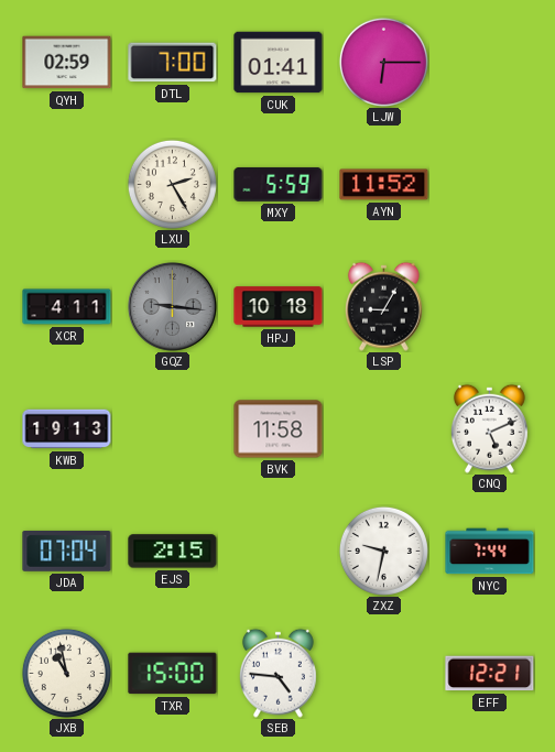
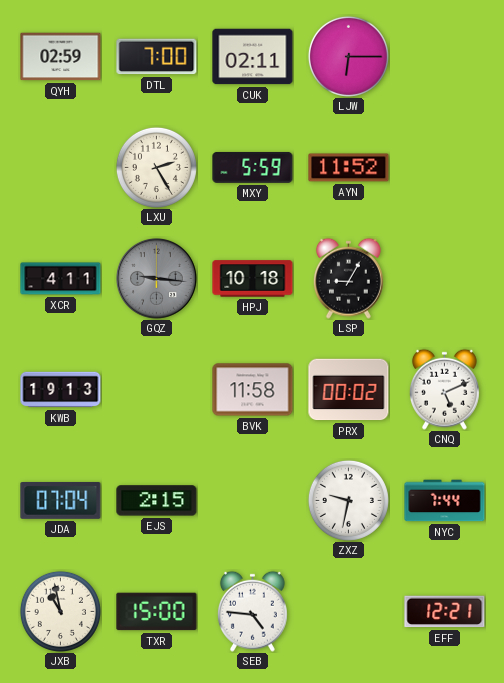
CUK: 01:41 -> 02:11 (253, 57)
PRX: none -> 00:02 (349, 390)
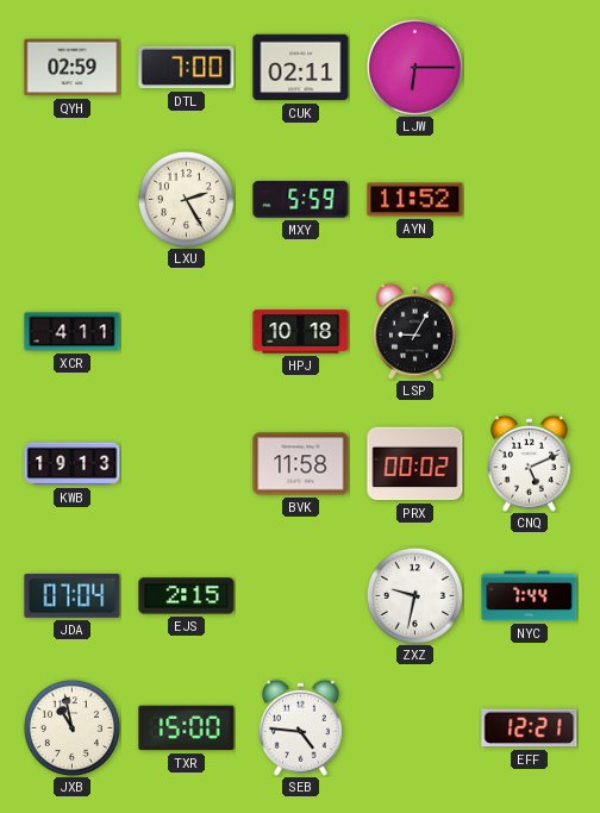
GQZ: 9:16 -> none (157, 279)
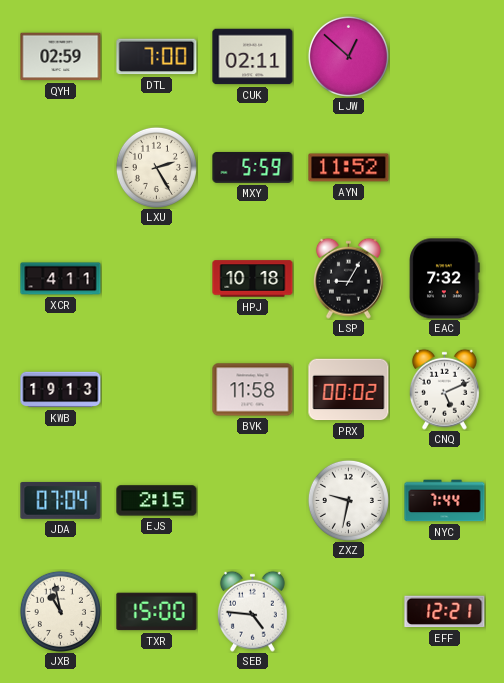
LJW: 6:15 -> 12:52 (348, 56)
EAC: none -> 7:32 (445, 279)
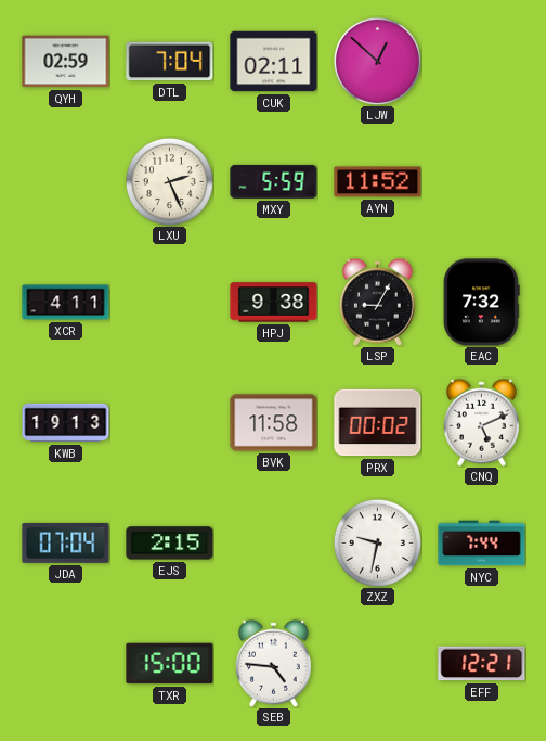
DTL: 7:00 -> 7:04 (170, 62)
LXU: 2:25 -> 2:26 (169, 181)
HPJ: 10:18 -> 9:38 (274, 303)
JXB: 10:58 -> none (60, 611)
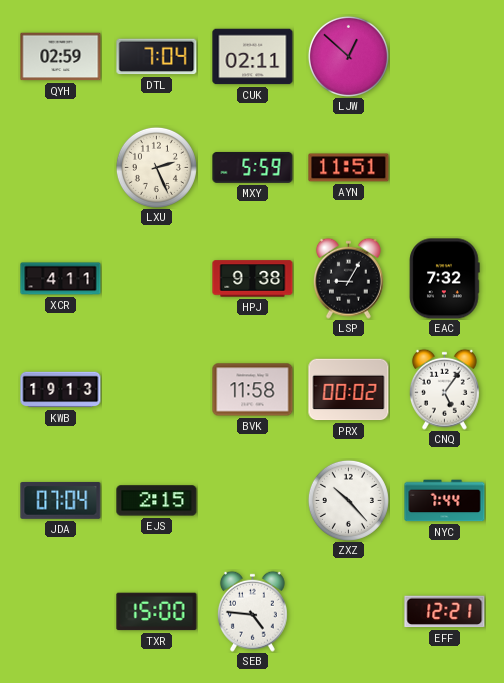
AYN: 11:52 -> 11:51 (349, 168)
CNQ: 5:11 -> 5:06 (444, 389)
ZXZ: 9:32 -> 10:23 (348, 500)
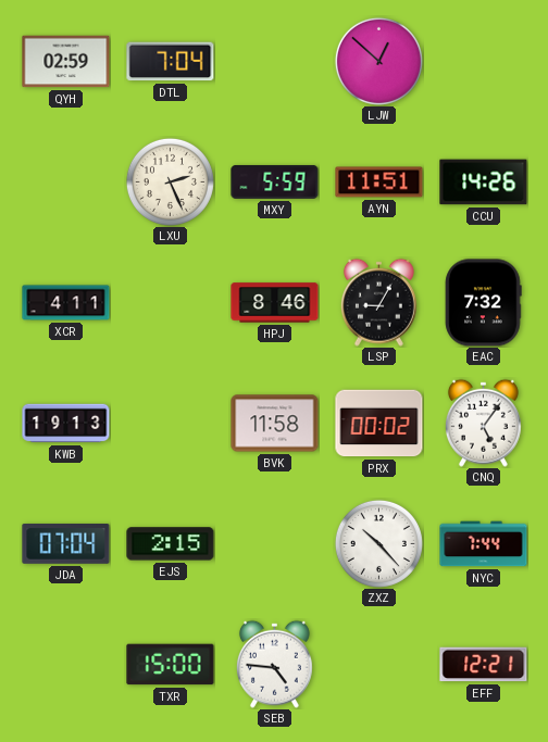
CUK: 02:11 -> none (253, 57)
CCU: none -> 14:26 (484, 183)
HPJ: 9:38 -> 8:46 (275, 303)
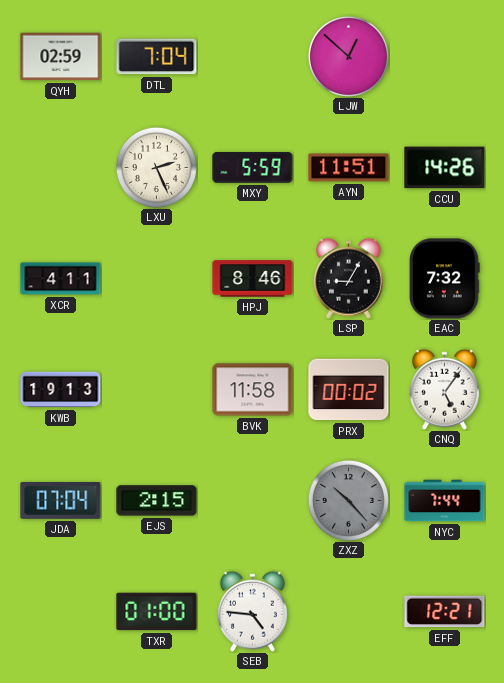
ZXZ dial: white -> grey (348, 500)
TXR: 15:00 -> 01:00 (157, 612)
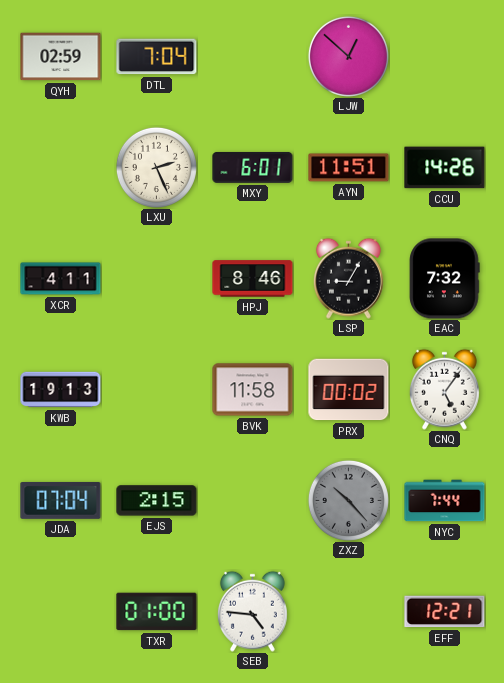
MXY: 5:59 -> 6:01 (253, 168)
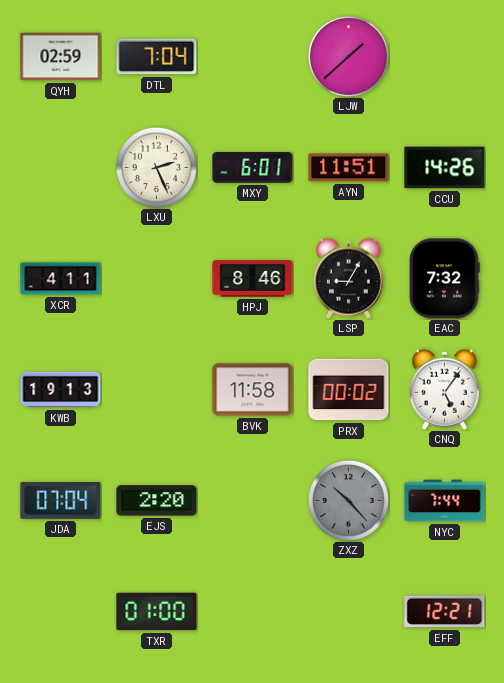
LJW: 12:52 -> 1:38 (348, 56)
EJS: 2:15 -> 2:20 (157, 501)
SEB: 4:46 -> none (252, 611)
